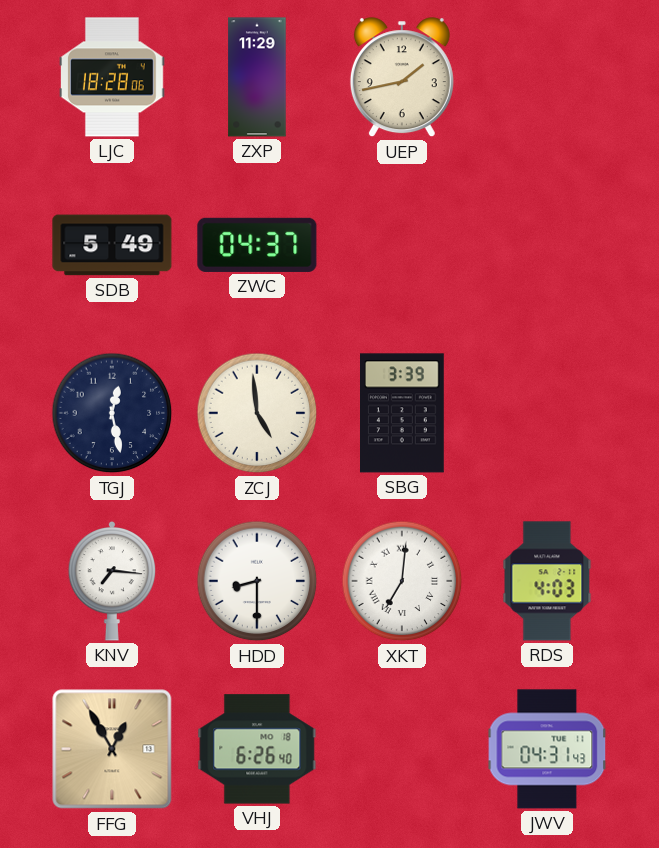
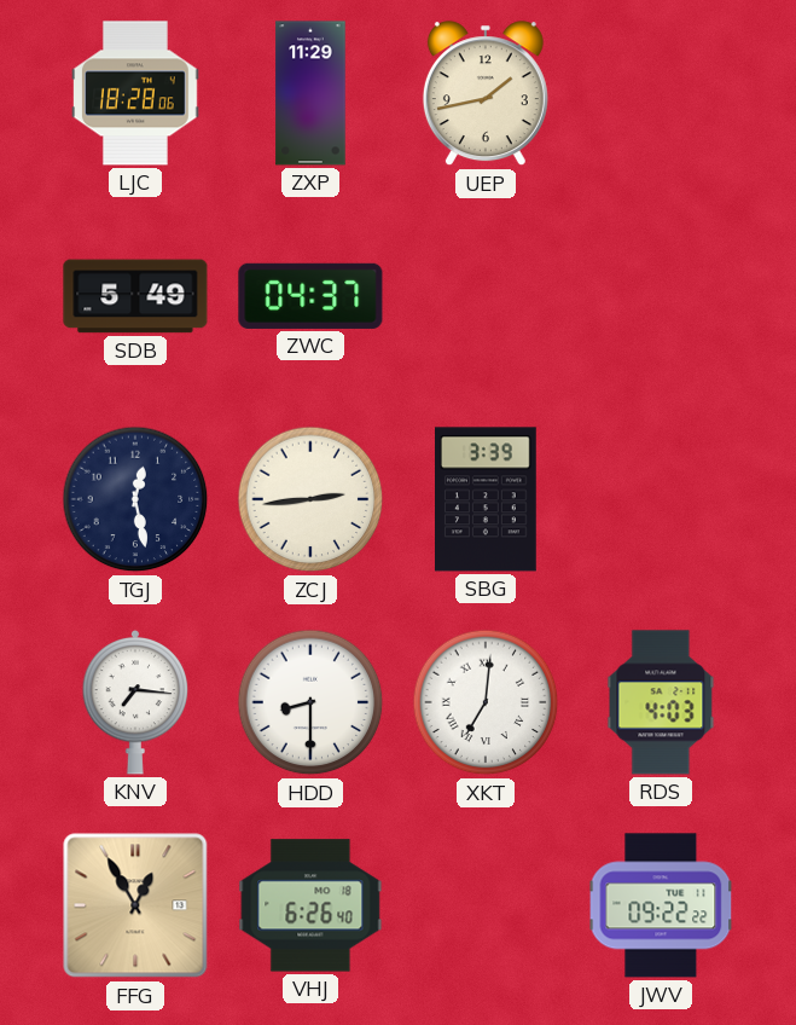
ZCJ: 4:59 -> 2:44 (310, 499)
JWV: 04:31 -> 09:22 (661, 905)
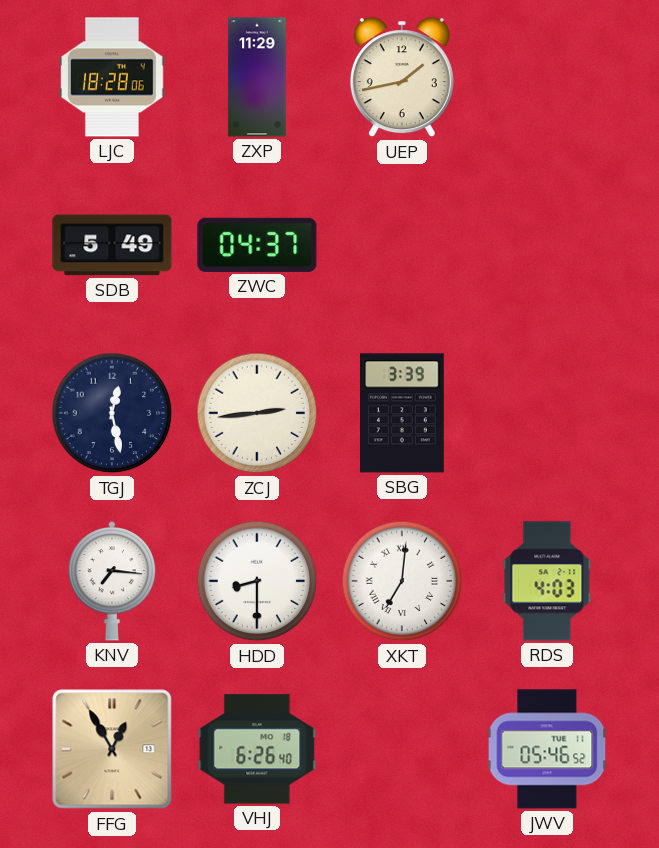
JWV: 09:22 -> 05:46 (547, 749)
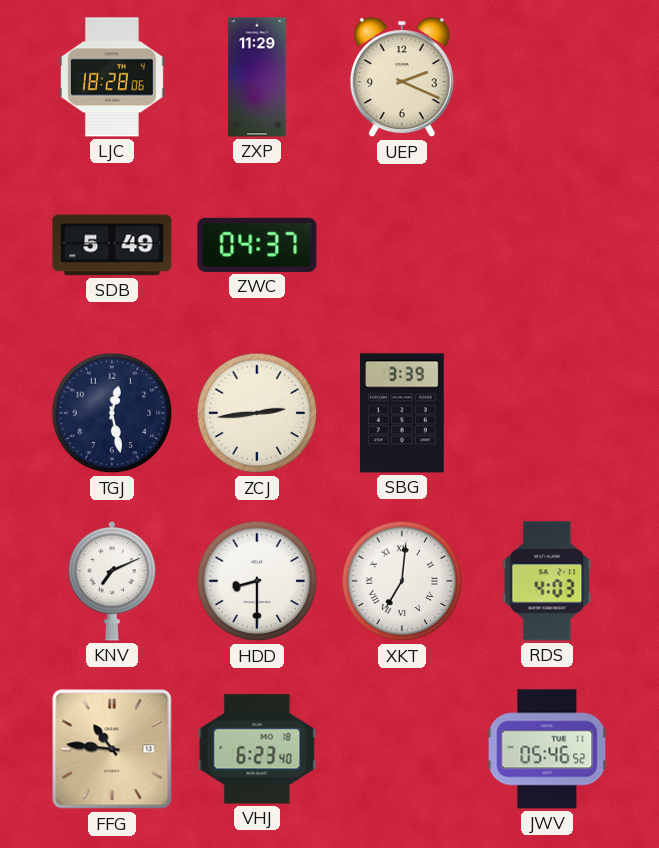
UEP: 1:43 -> 2:19 (402, 78)
KNV: 7:16 -> 7:11 (112, 581)
FFG: 12:55 -> 10:46 (112, 749)
VHJ: 6:26 -> 6:23 (257, 749)
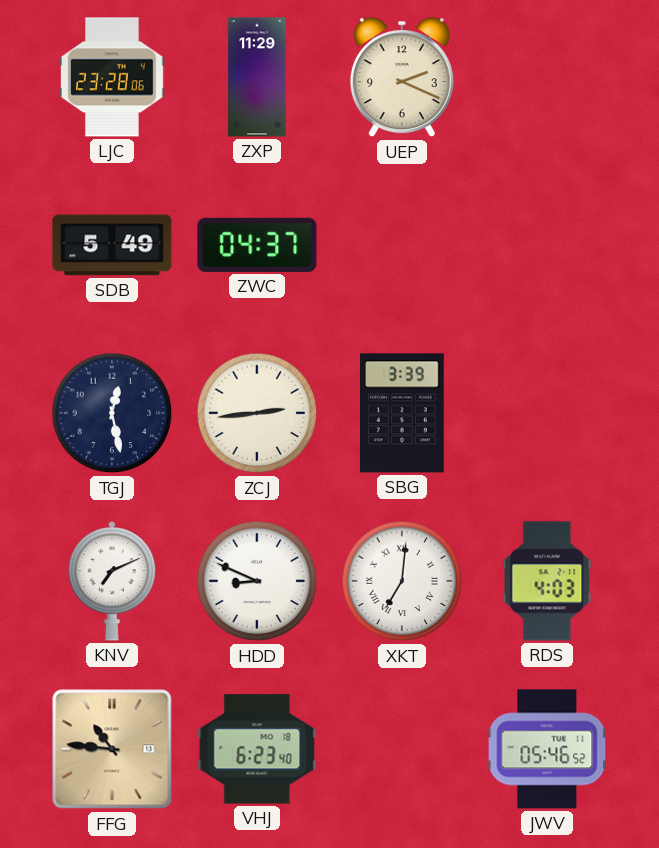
LJC: 18:28 -> 23:28 (113, 77)
HDD: 8:30 -> 8:49 (257, 581)
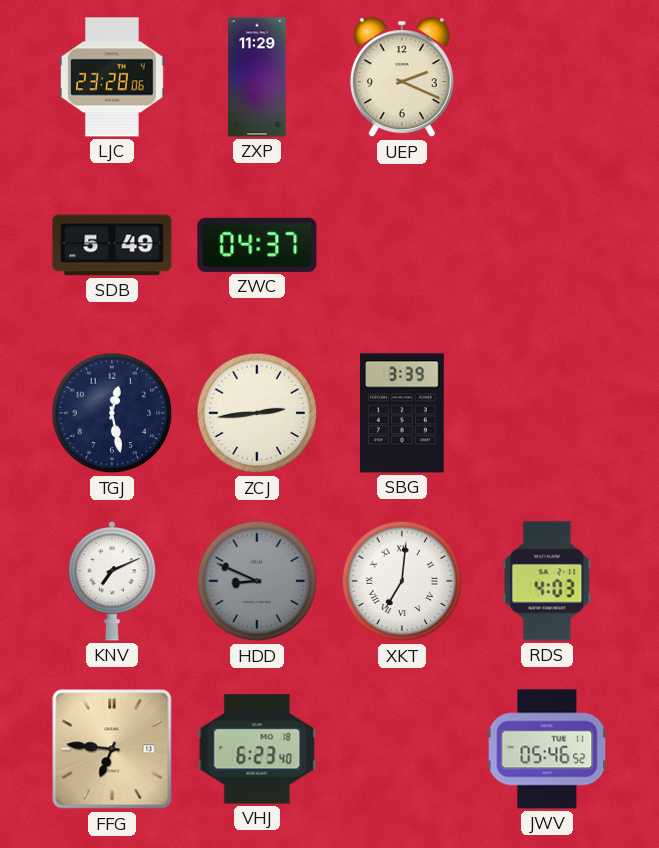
HDD dial: white -> grey (257, 581)
FFG: 10:46 -> 6:46 (112, 749)
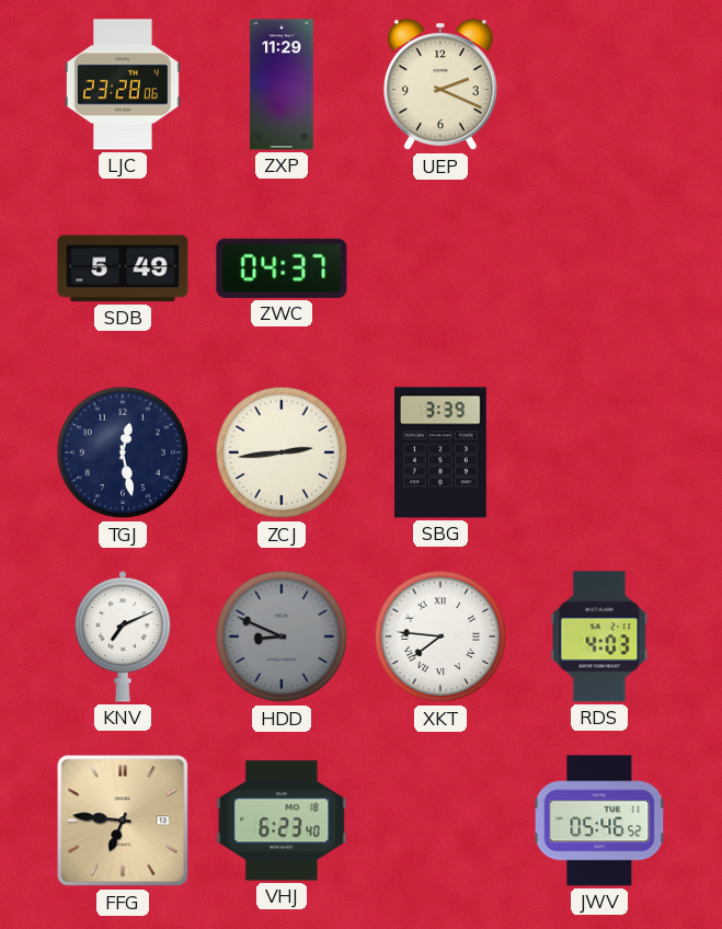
XKT: 7:01 -> 7:46 (440, 636)
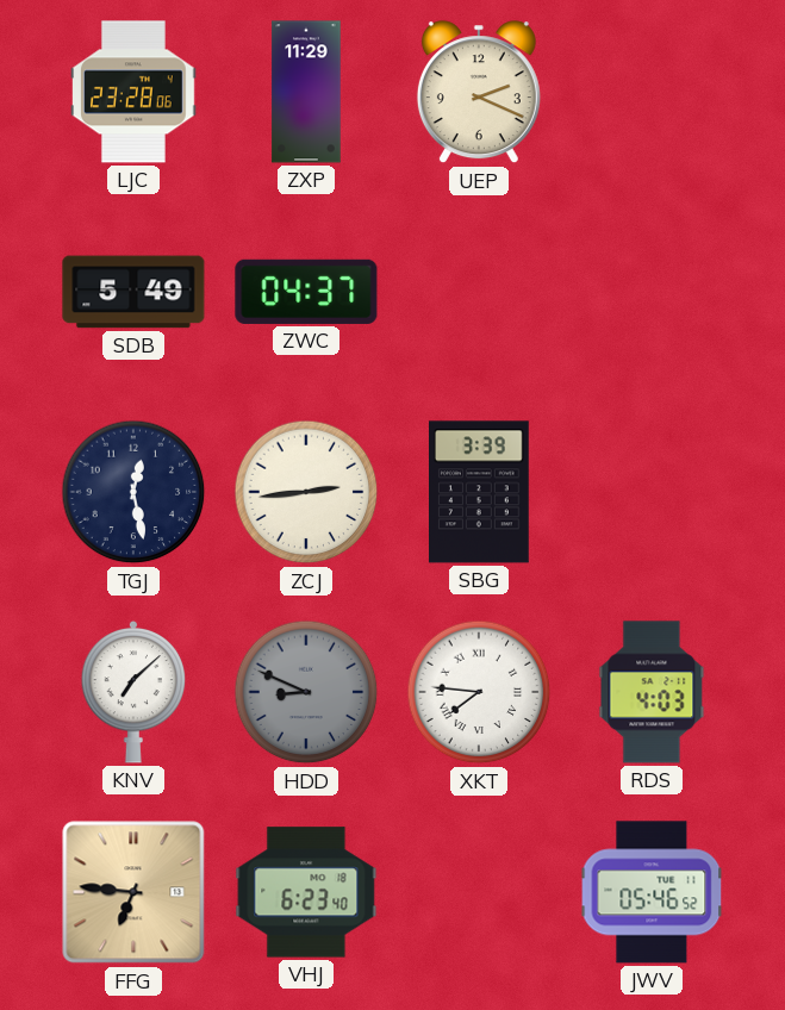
KNV: 7:11 -> 7:08 (133, 692)
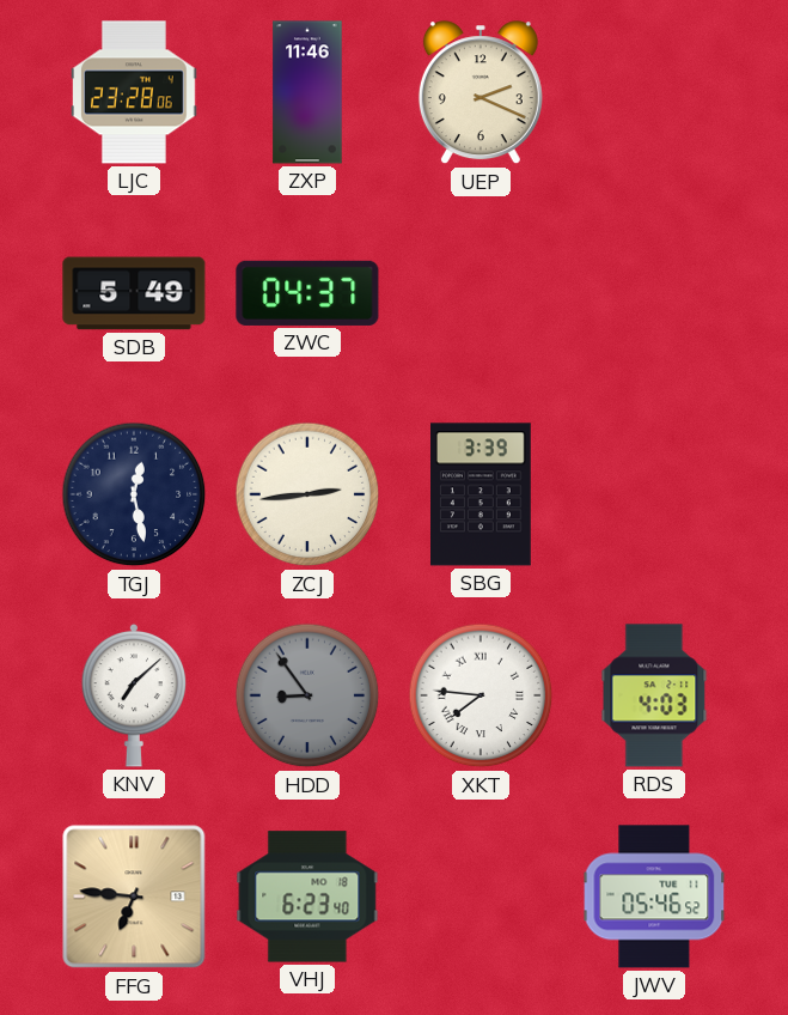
ZXP: 11:29 -> 11:46 (307, 92)
HDD: 8:49 -> 8:54 (307, 695)
